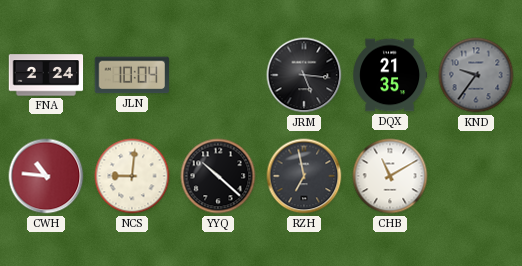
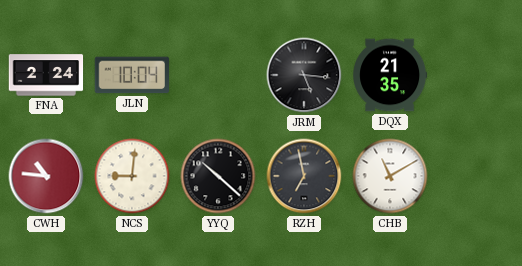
KND: 9:36 -> none (476, 75)
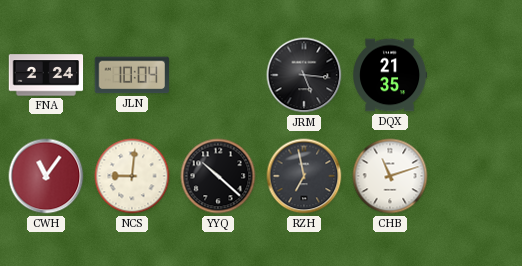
CWH: 10:46 -> 11:06 (46, 176)
CHB: 11:10 -> 11:12 (390, 176)
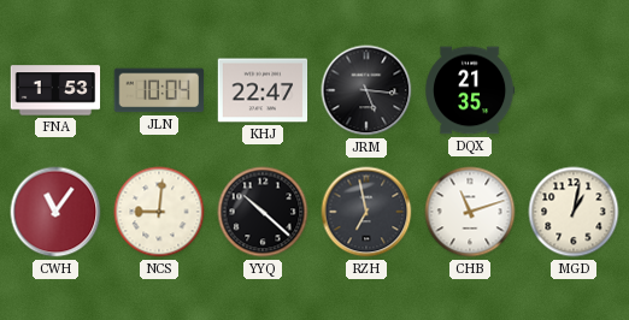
FNA: 2:24 -> 1:53 (55, 90)
KHJ: none -> 22:47 (263, 90)
MGD: none -> 1:02 (574, 212)
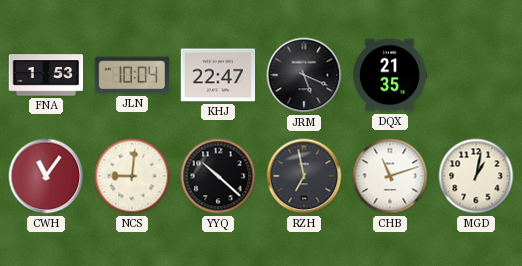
JRM: 5:16 -> 5:19 (304, 75)
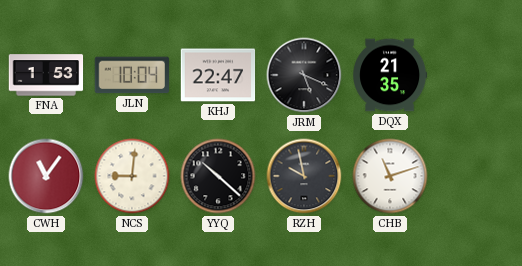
RZH: 6:58 -> 9:58 (304, 176)
MGD: 1:02 -> none (476, 176)
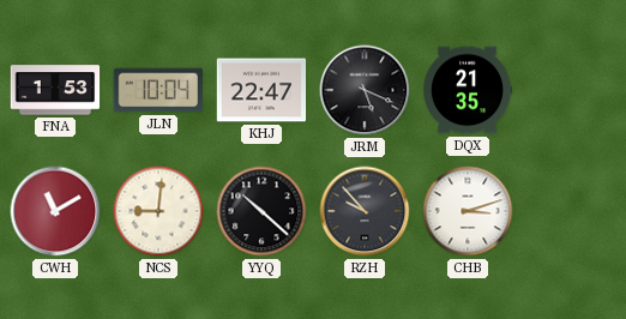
CWH: 11:06 -> 11:10 (55, 211)
RZH: 9:58 -> 9:53 (365, 211)
CHB: 11:12 -> 3:12 (468, 211)
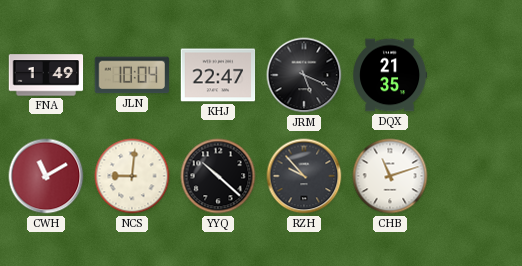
FNA: 1:53 -> 1:49 (46, 75)
CHB: 3:12 -> 11:12 (390, 176)
